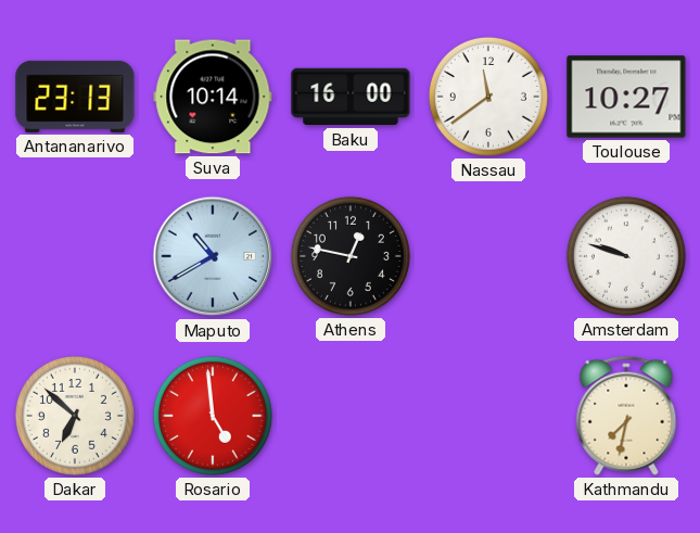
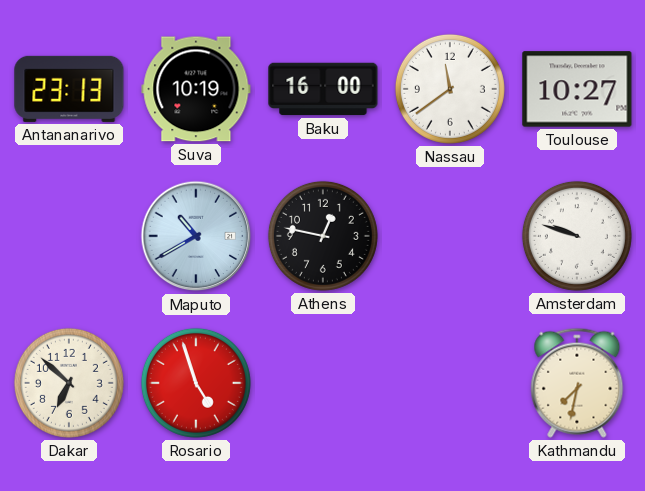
Suva: 10:14 -> 10:19 (196, 89)
Rosario: 4:59 -> 4:57 (196, 383)
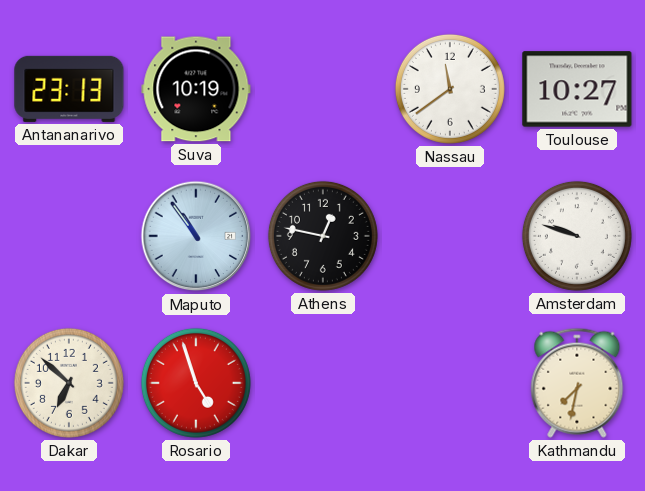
Baku: 16:00 -> none (323, 89)
Maputo: 10:40 -> 10:54 (196, 236)
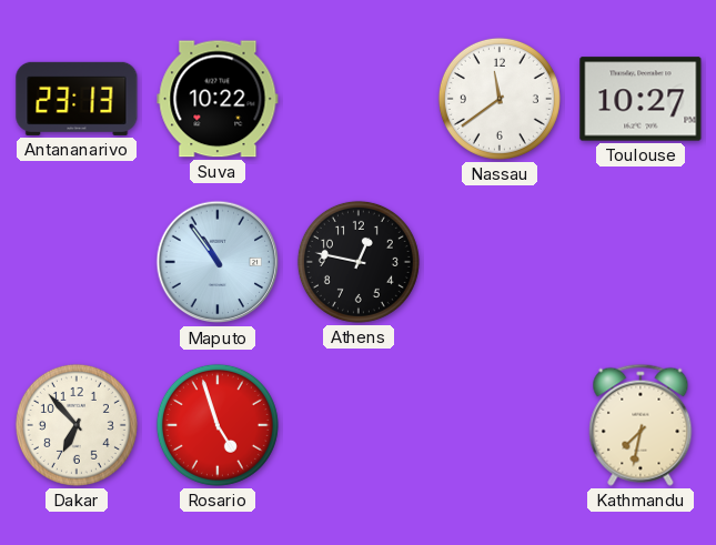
Suva: 10:19 -> 10:22 (218, 99)
Amsterdam: 9:48 -> none (577, 236)
Dakar: 6:52 -> 6:53 (77, 425)
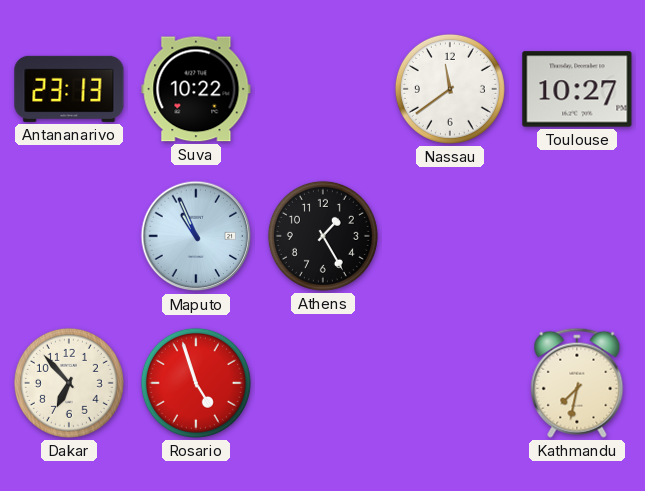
Maputo: 10:54 -> 10:56 (196, 236)
Athens: 12:47 -> 1:25 (323, 236)
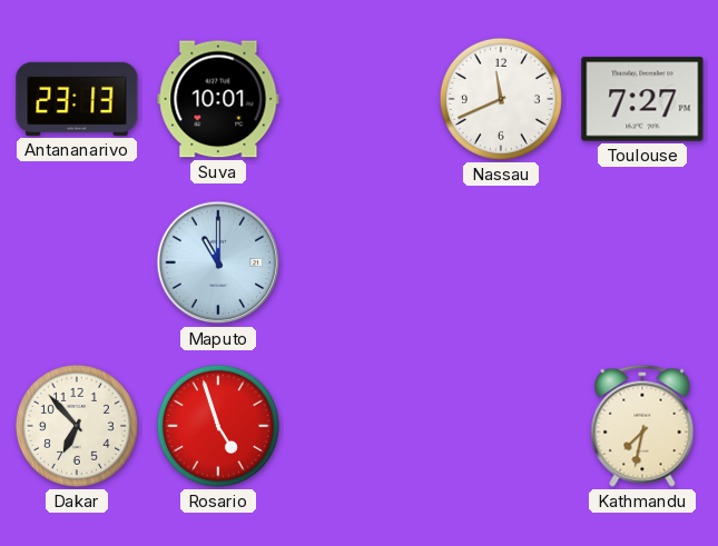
Suva: 10:22 -> 10:01 (218, 99)
Nassau: 11:39 -> 11:41 (501, 99)
Toulouse: 10:27 -> 7:27 (642, 99)
Maputo: 10:56 -> 11:00 (218, 262)
Athens: 1:25 -> none (323, 236)
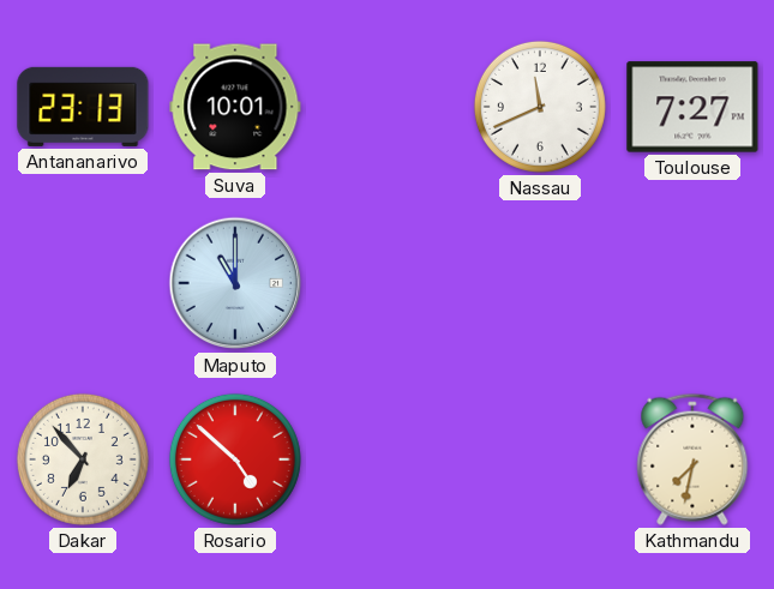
Rosario: 4:57 -> 4:52 (235, 459)
